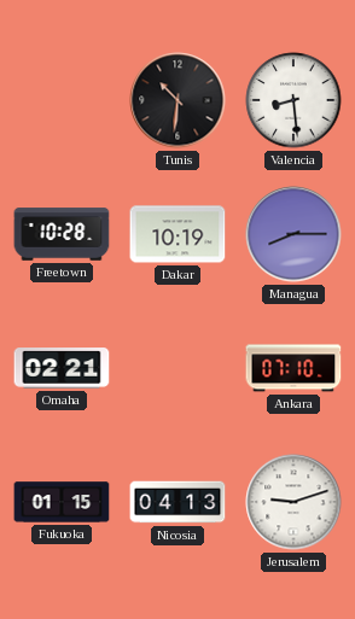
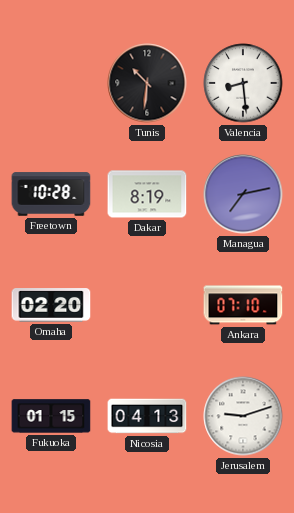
Dakar: 10:19 -> 8:19 (147, 194)
Managua: 8:15 -> 7:13 (243, 194)
Omaha: 02:21 -> 02:20 (51, 305)
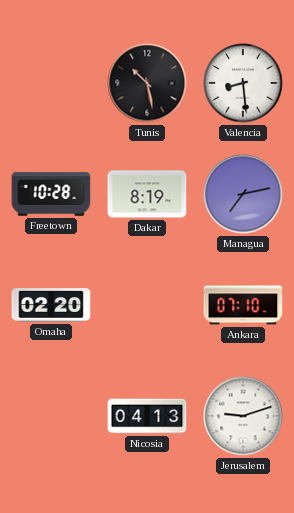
Tunis: 10:31 -> 10:28 (147, 83)
Fukuoka: 01:15 -> none (51, 416)
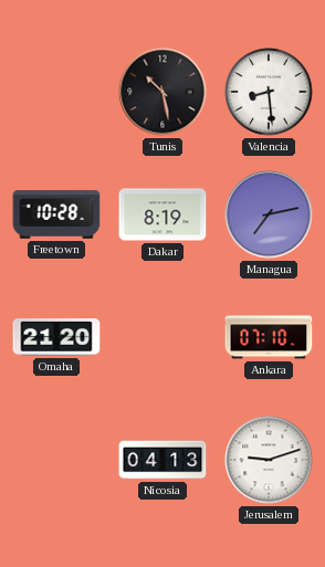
Omaha: 02:20 -> 21:20 (56, 337)
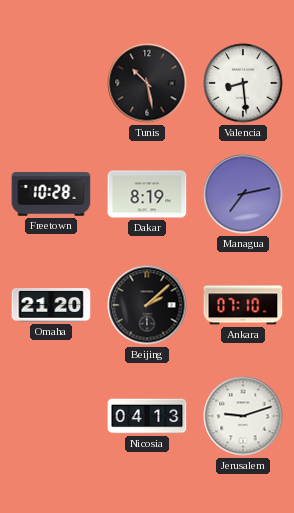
Beijing: none -> 2:08 (147, 305)
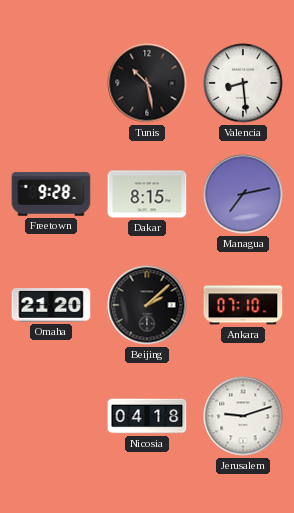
Freetown: 10:28 -> 9:28 (51, 194)
Dakar: 8:19 -> 8:15 (147, 194)
Nicosia: 04:13 -> 04:18 (147, 416)
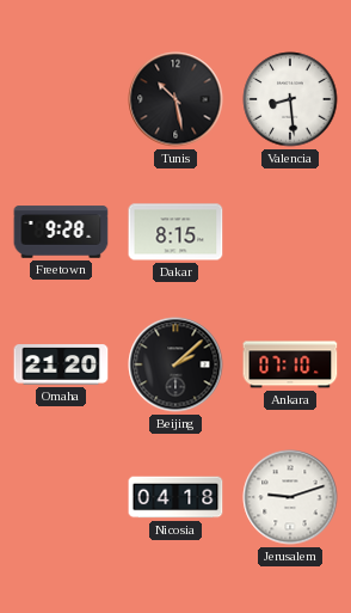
Managua: 7:13 -> none (243, 194)
